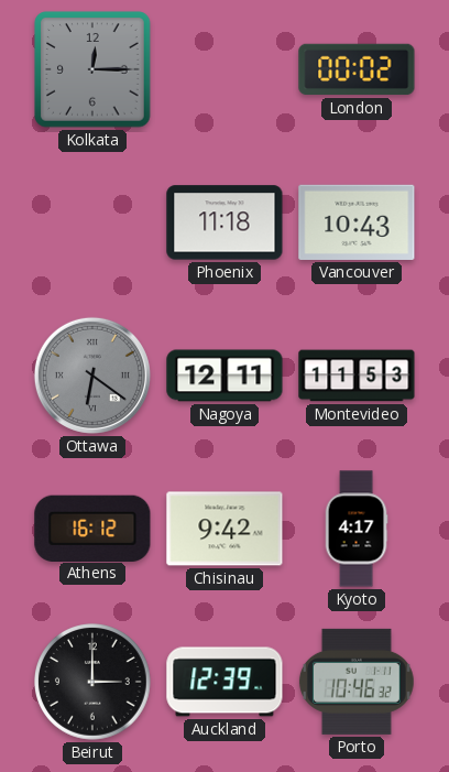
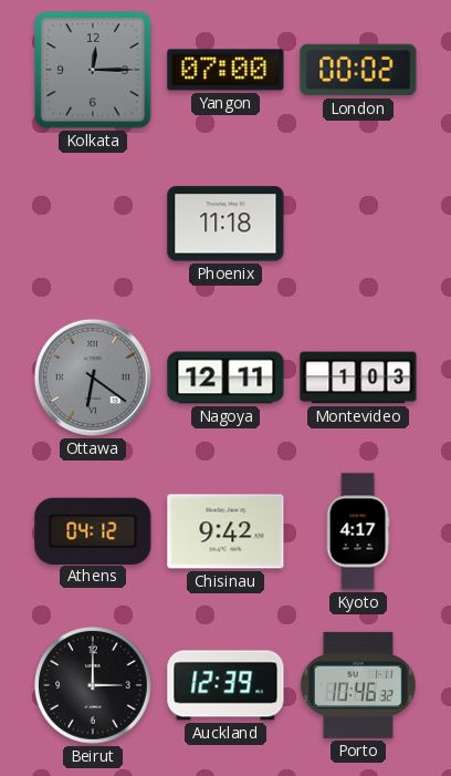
Yangon: none -> 07:00 (225, 70)
Vancouver: 10:43 -> none (357, 222)
Montevideo: 11:53 -> 1:03 (358, 377)
Athens: 16:12 -> 04:12 (93, 530)
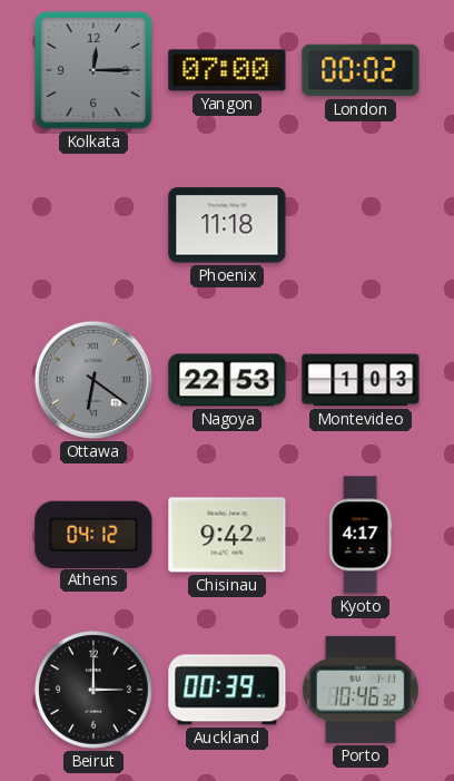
Nagoya: 12:11 -> 22:53 (227, 380)
Auckland: 12:39 -> 00:39 (227, 690)
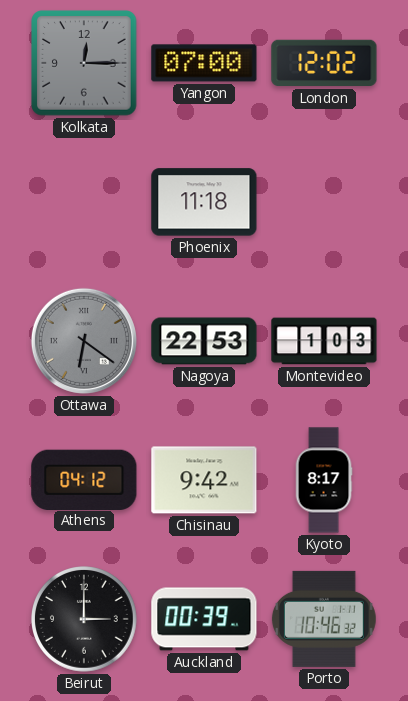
London: 00:02 -> 12:02 (324, 63)
Kyoto: 4:17 -> 8:17 (324, 480)
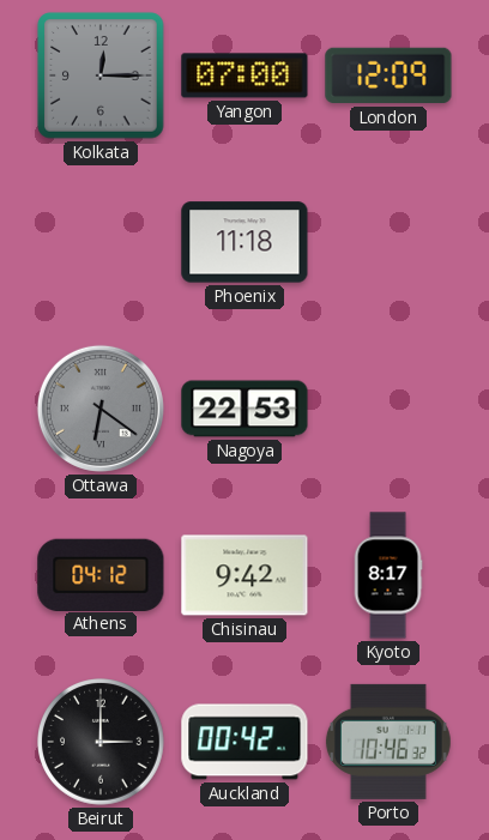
London: 12:02 -> 12:09 (388, 75)
Montevideo: 1:03 -> none (324, 341)
Auckland: 00:39 -> 00:42 (244, 742)
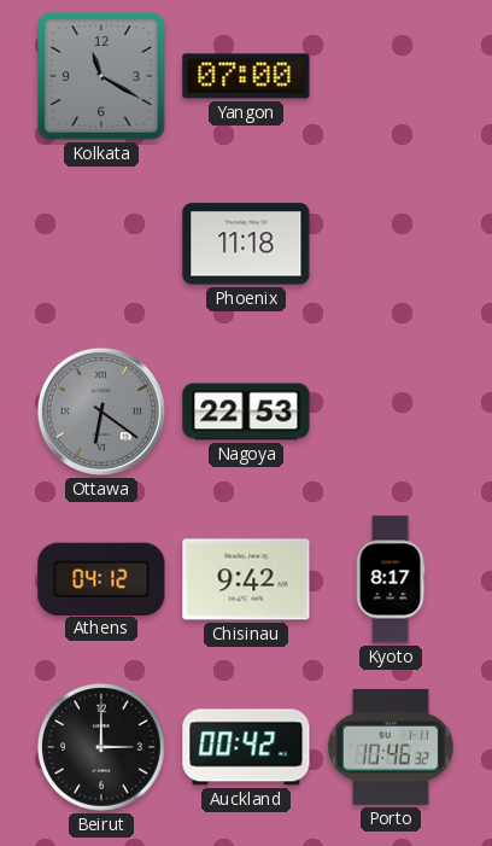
Kolkata: 12:15 -> 11:20 (101, 76)
London: 12:09 -> none (388, 75)
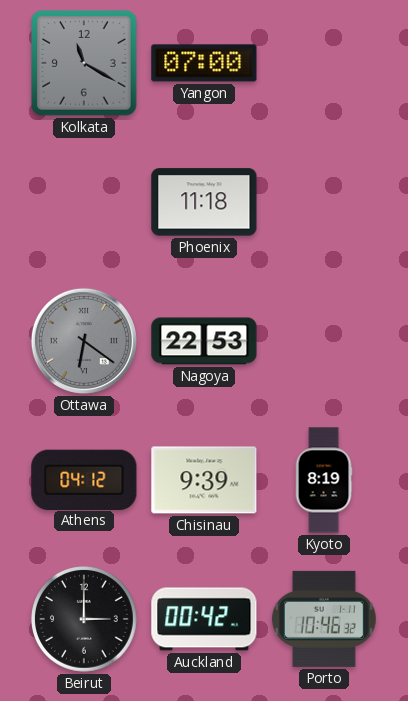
Chisinau: 9:42 -> 9:39 (204, 480)
Kyoto: 8:17 -> 8:19 (324, 480)
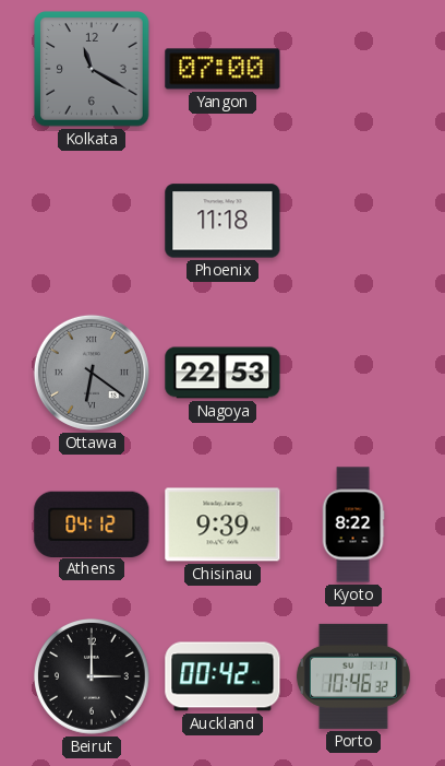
Kyoto: 8:19 -> 8:22 (353, 525)
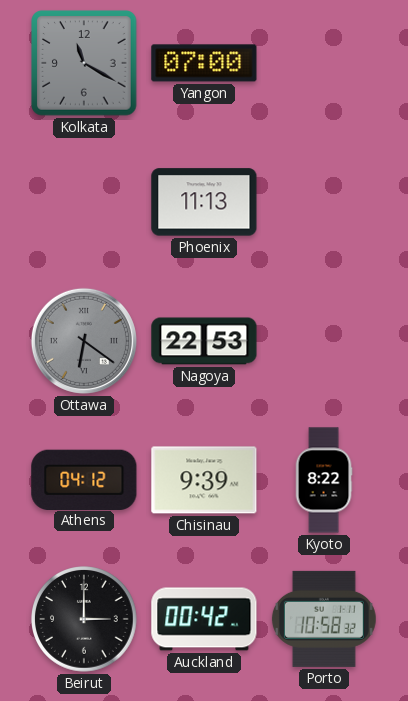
Phoenix: 11:18 -> 11:13 (204, 202)
Porto: 10:46 -> 10:58 (324, 619)
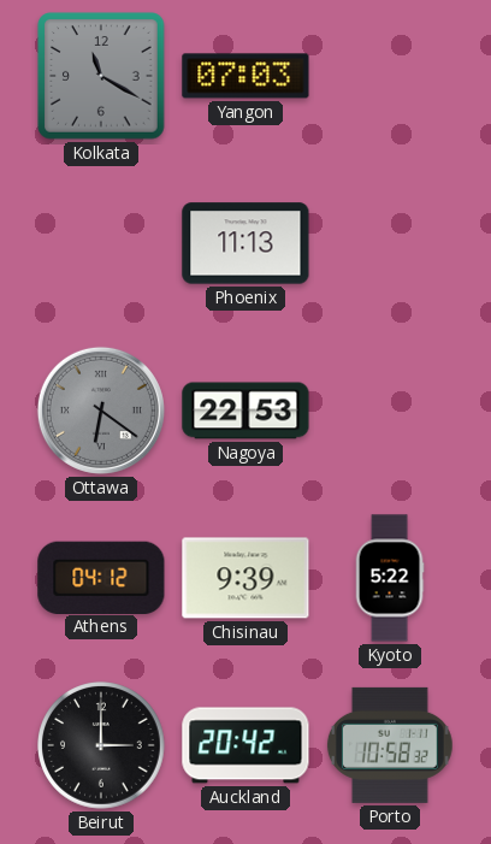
Yangon: 07:00 -> 07:03 (245, 76)
Kyoto: 8:22 -> 5:22 (390, 578)
Auckland: 00:42 -> 20:42 (245, 745)
